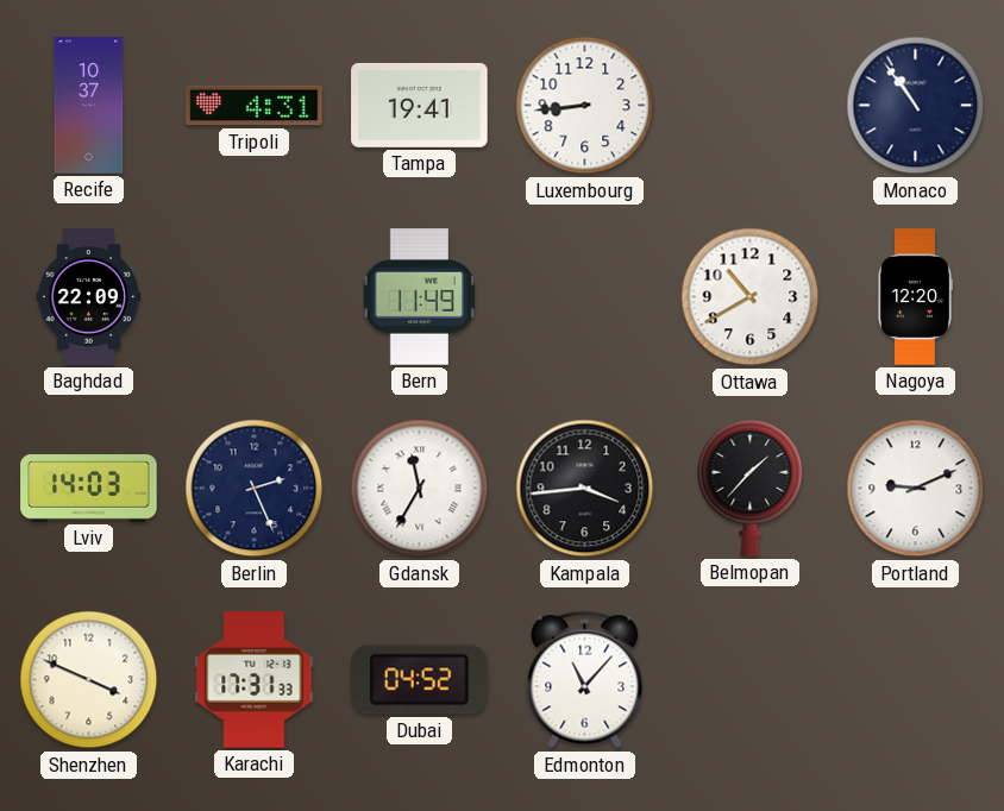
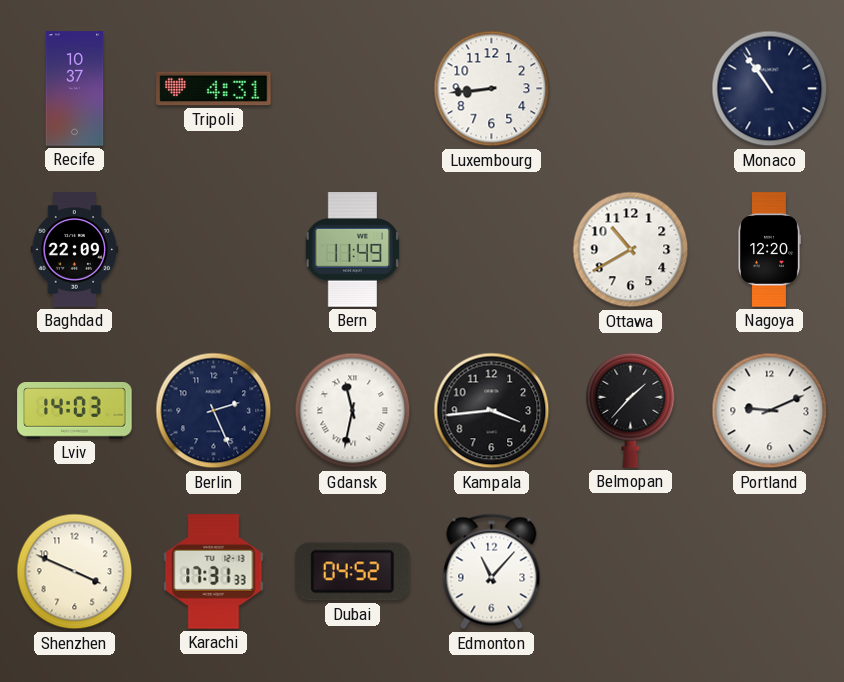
Tampa: 19:41 -> none (420, 105)
Gdansk: 11:35 -> 11:32 (353, 411)
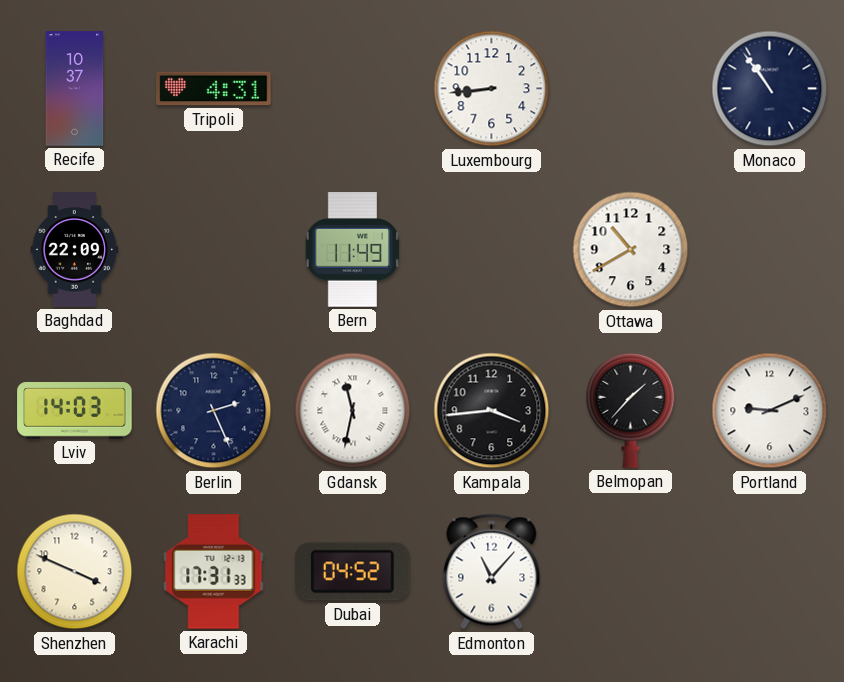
Nagoya: 12:20 -> none (770, 250)
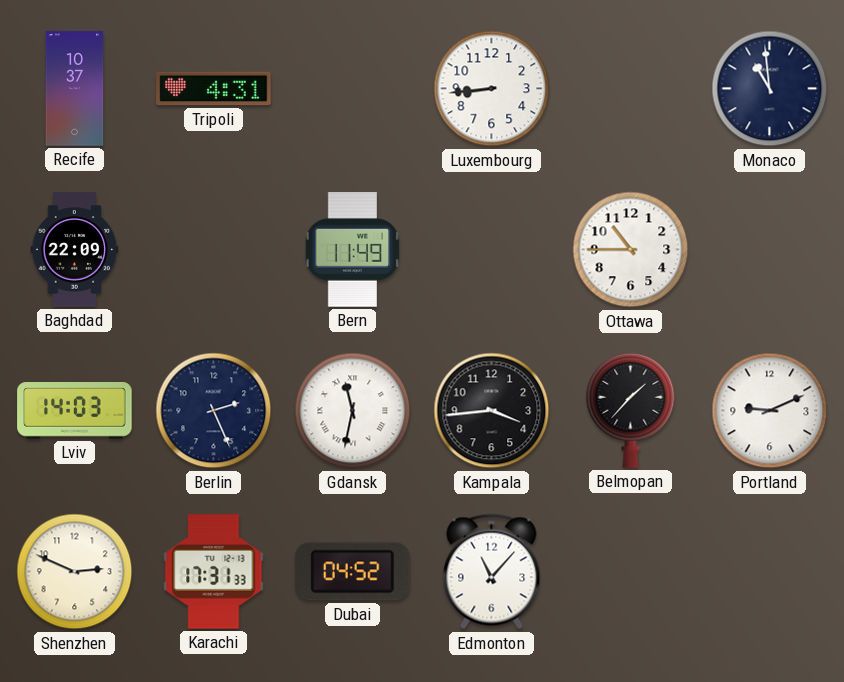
Monaco: 10:54 -> 10:59 (770, 89)
Ottawa: 10:40 -> 10:45 (631, 250)
Shenzhen: 3:49 -> 2:49 (75, 572)
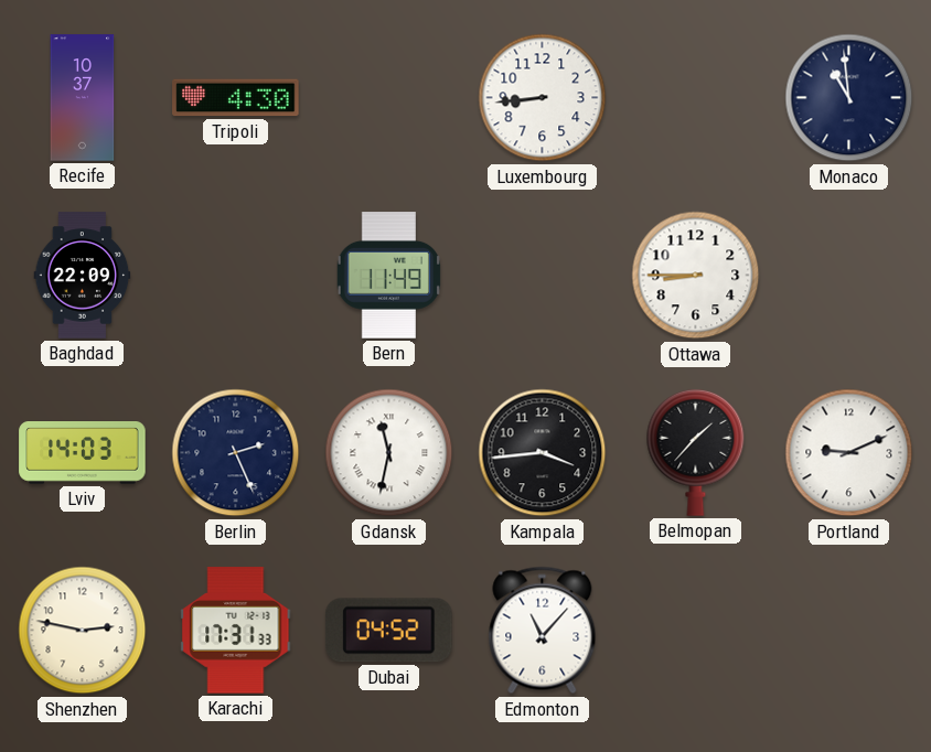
Tripoli: 4:31 -> 4:30 (236, 98)
Ottawa: 10:45 -> 8:45 (696, 276)
Shenzhen: 2:49 -> 2:47 (83, 631)
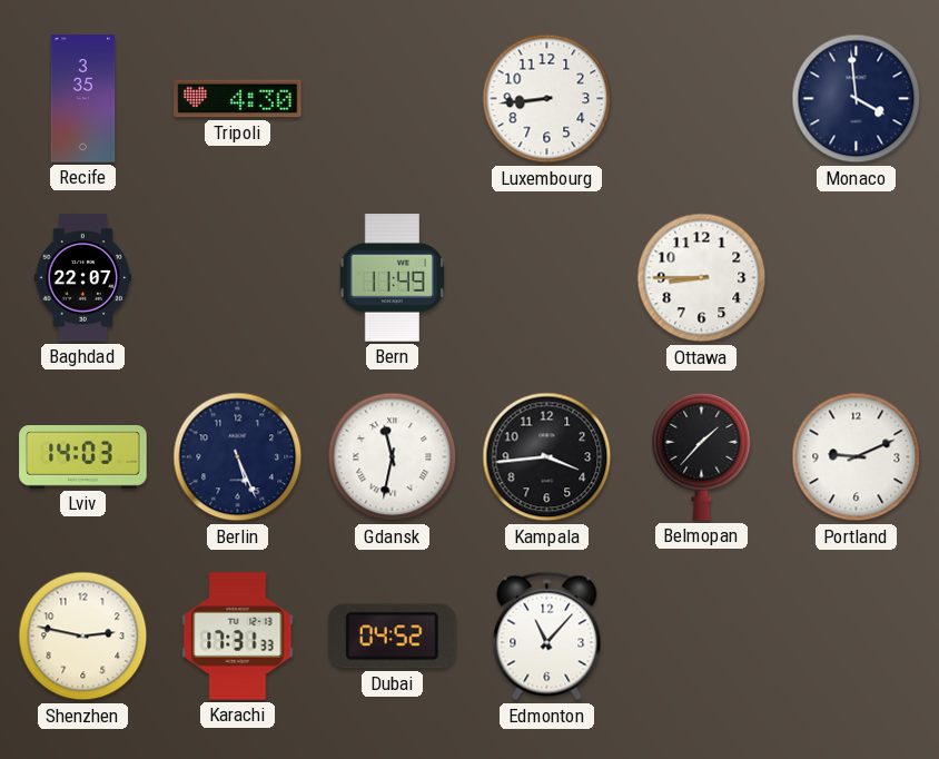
Recife: 10:37 -> 3:35 (83, 99)
Monaco: 10:59 -> 3:59 (857, 99)
Baghdad: 22:09 -> 22:07 (83, 278)
Berlin: 2:26 -> 5:26 (238, 457)
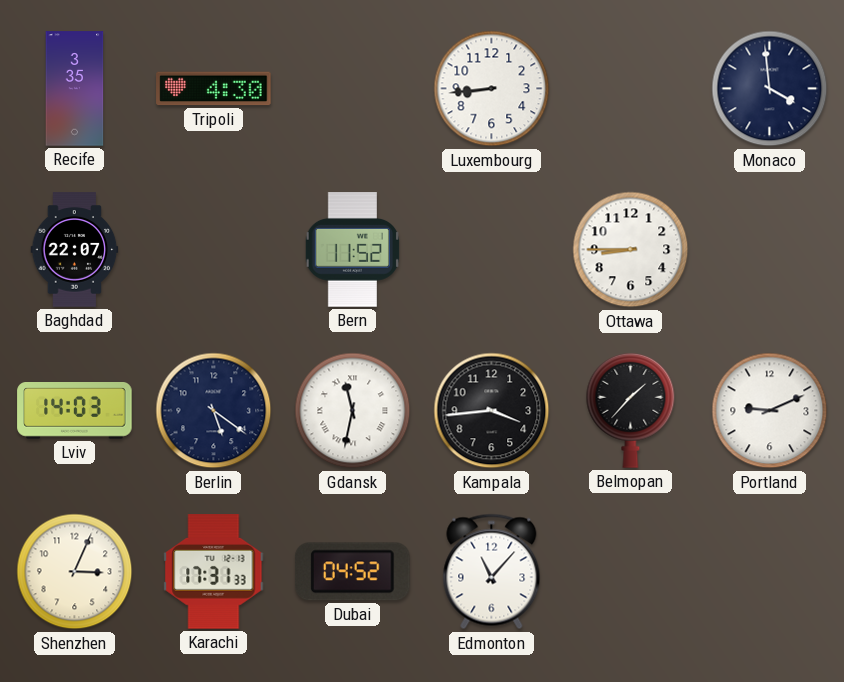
Bern: 11:49 -> 11:52 (352, 250)
Berlin: 5:26 -> 5:21 (214, 411)
Shenzhen: 2:47 -> 3:04 (75, 572)
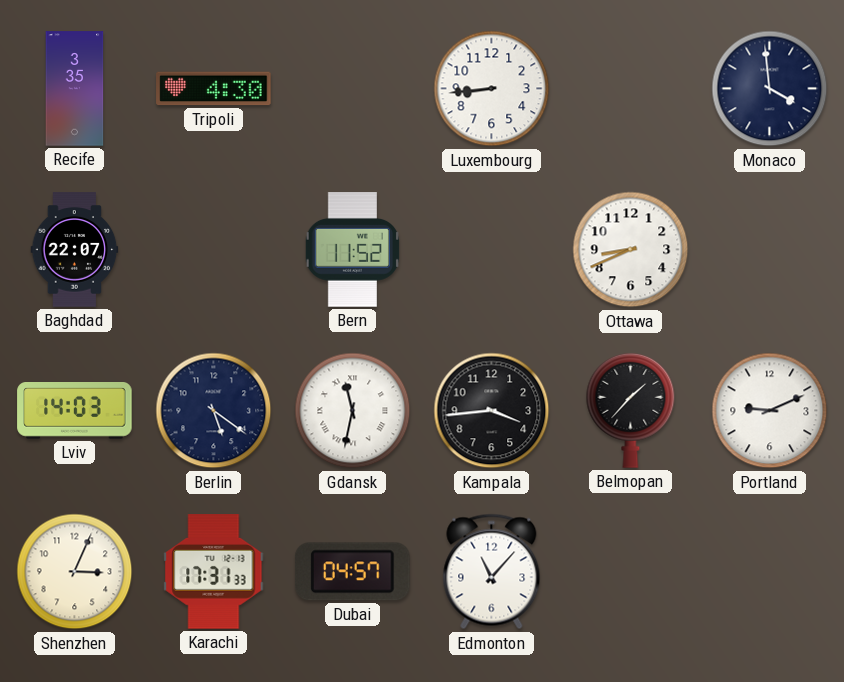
Ottawa: 8:45 -> 8:41 (631, 250)
Dubai: 04:52 -> 04:57 (352, 572)
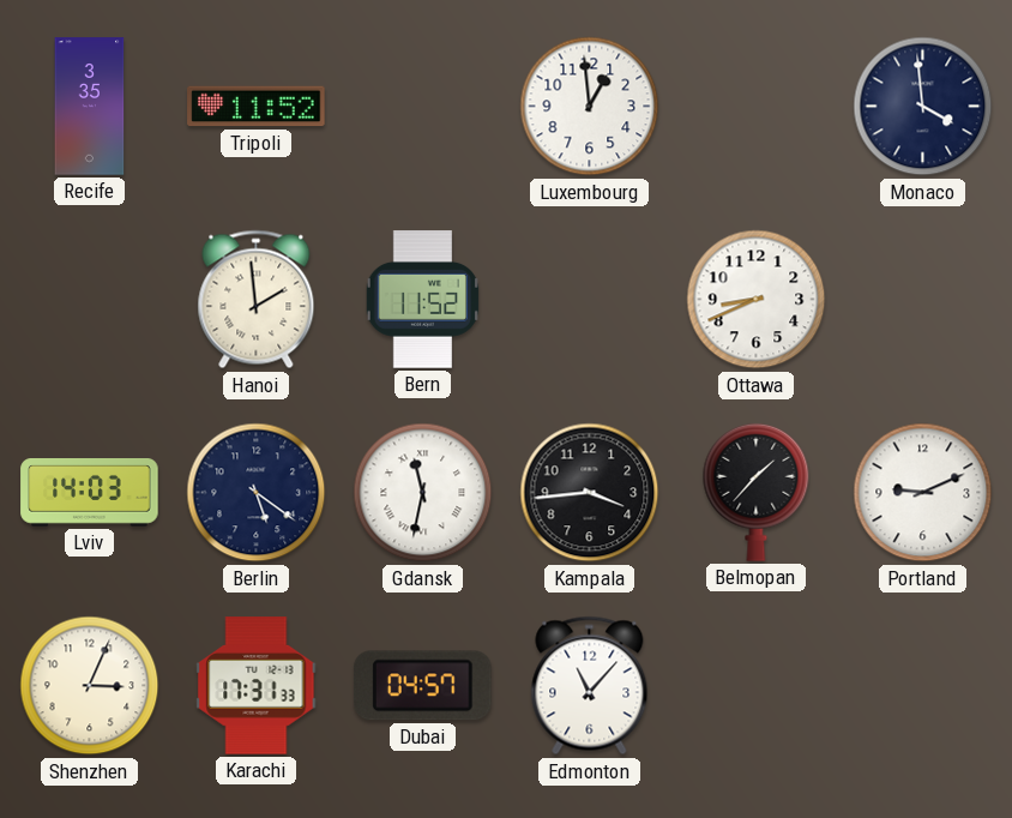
Tripoli: 4:30 -> 11:52 (257, 107)
Luxembourg: 8:44 -> 12:59 (590, 107)
Baghdad: 22:07 -> none (75, 250)
Hanoi: none -> 1:59 (257, 300)
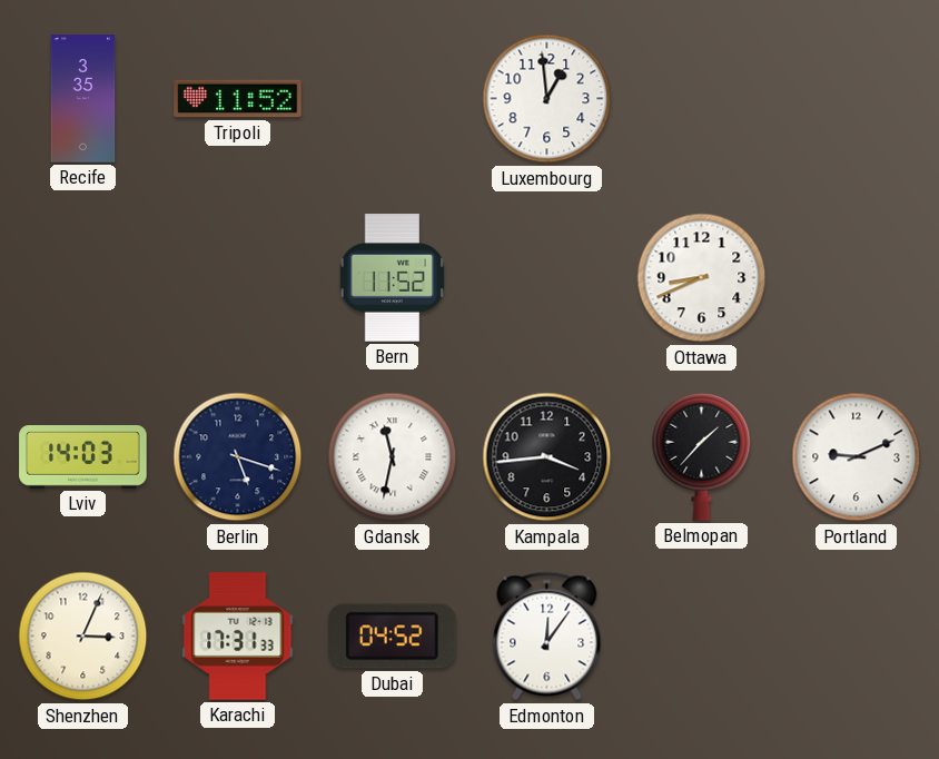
Monaco: 3:59 -> none (923, 107)
Hanoi: 1:59 -> none (257, 300)
Berlin: 5:21 -> 5:18 (238, 457)
Dubai: 04:57 -> 04:52 (392, 637)
Edmonton: 11:07 -> 12:06 (547, 637)
